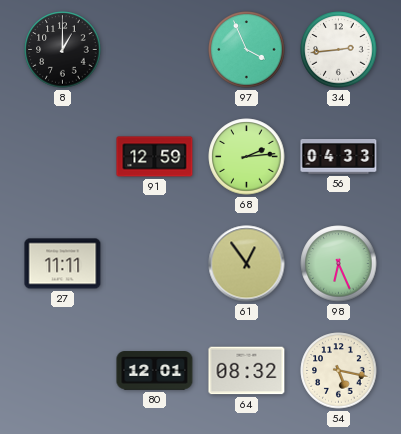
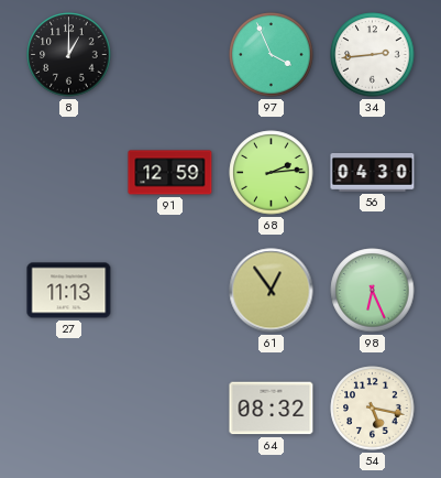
56: 04:33 -> 04:30 (373, 173)
27: 11:11 -> 11:13 (69, 291)
80: 12:01 -> none (155, 371)
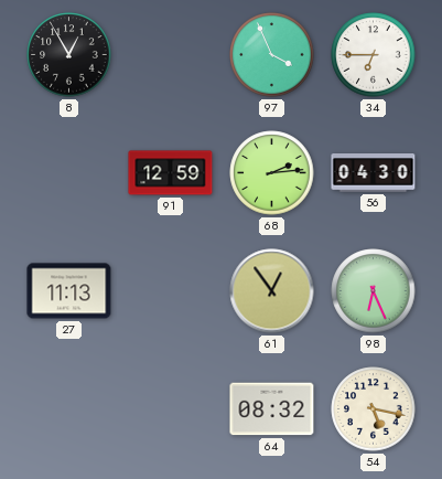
8: 1:00 -> 12:55 (69, 55)
34: 2:44 -> 6:45 (374, 55)
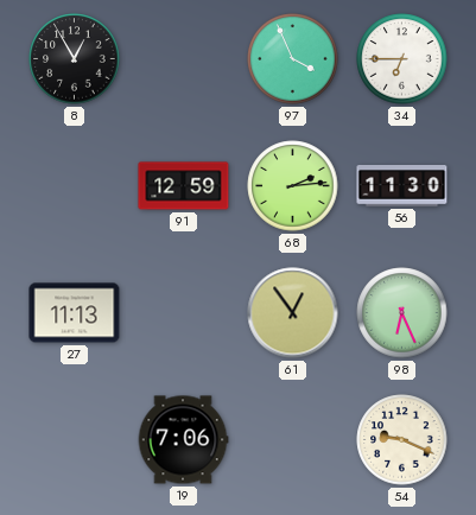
56: 04:30 -> 11:30 (402, 186)
19: none -> 7:06 (183, 440)
64: 08:32 -> none (272, 409)
54: 5:17 -> 9:19 (402, 440)
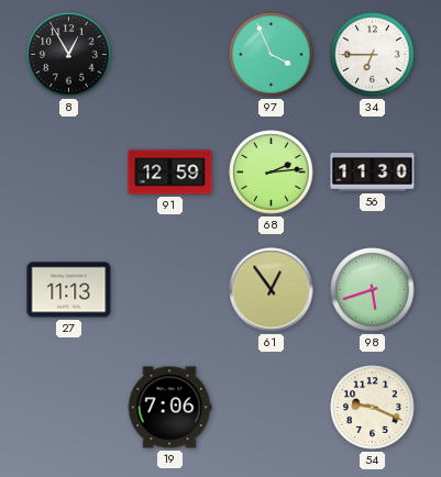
98: 6:26 -> 5:42 (373, 290)
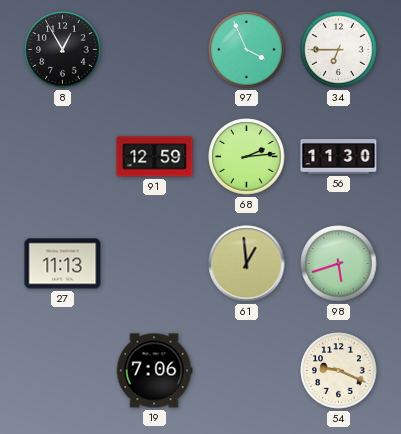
61: 12:54 -> 12:59 (247, 264)
